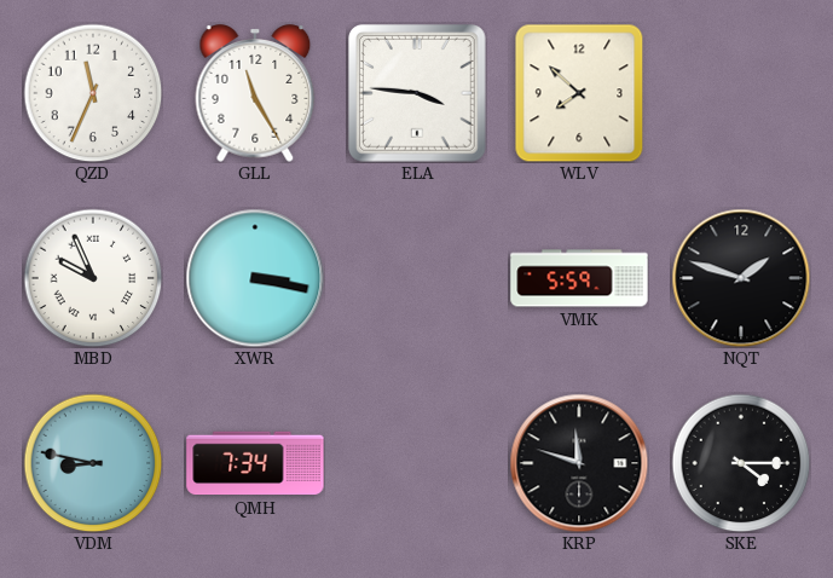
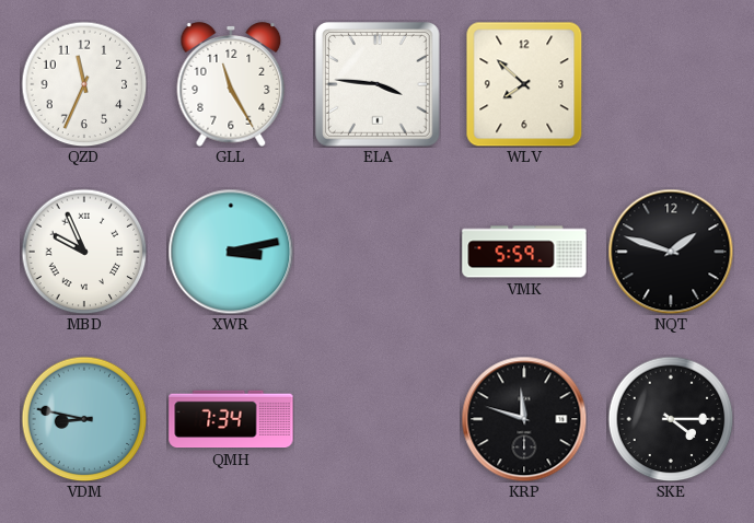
XWR: 3:17 -> 3:13 (231, 252)
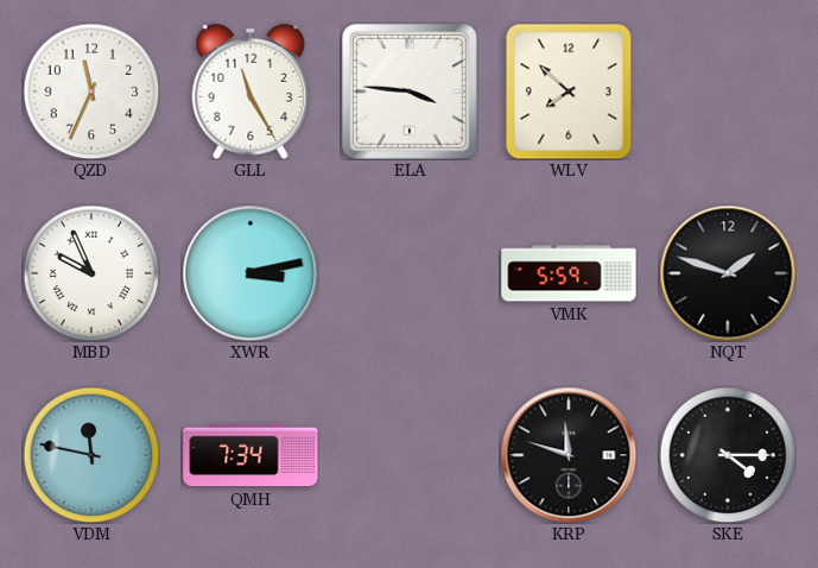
VDM: 8:47 -> 11:47 (91, 455)
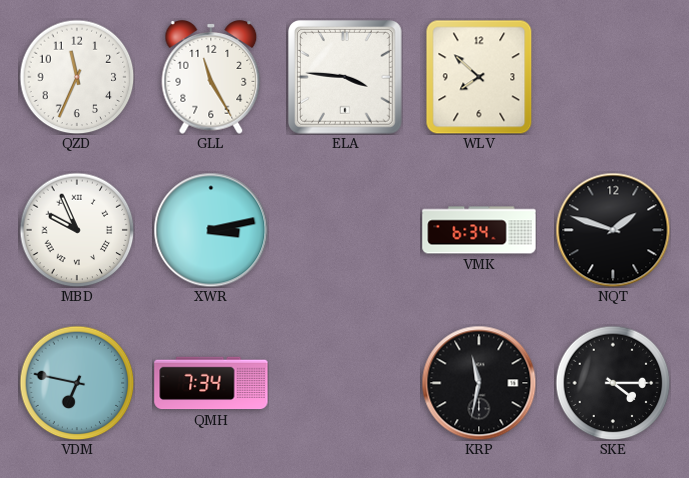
VMK: 5:59 -> 6:34 (479, 230)
VDM: 11:47 -> 6:47 (77, 383)
KRP: 11:48 -> 11:32 (479, 383)
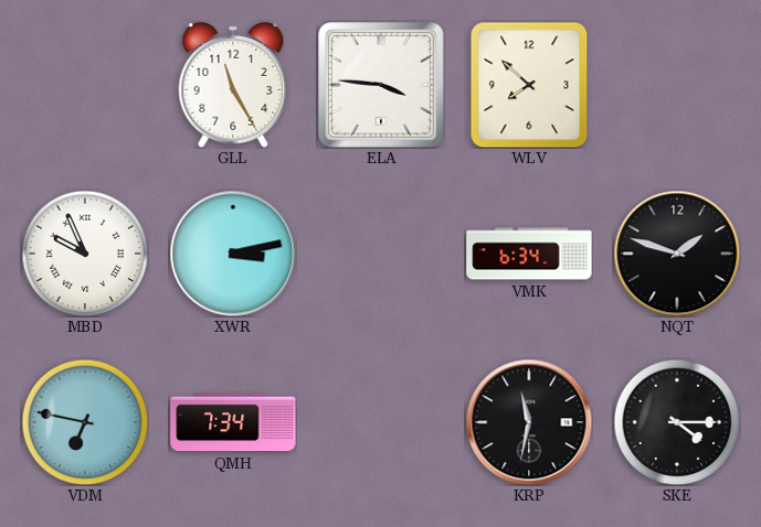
QZD: 11:34 -> none (77, 77)
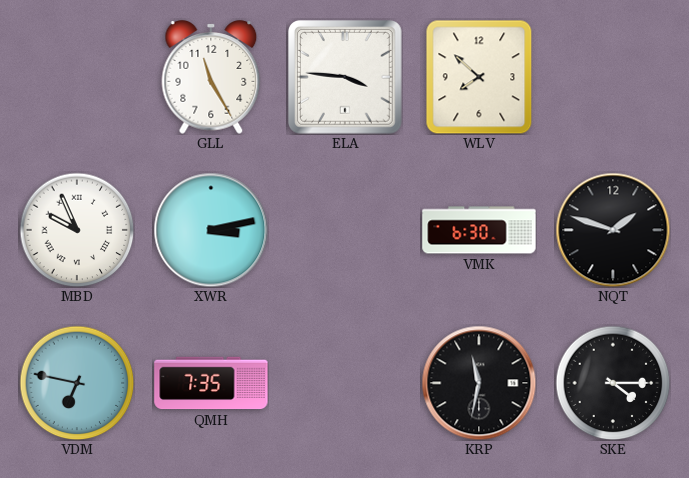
VMK: 6:34 -> 6:30 (479, 230)
QMH: 7:34 -> 7:35 (211, 383)
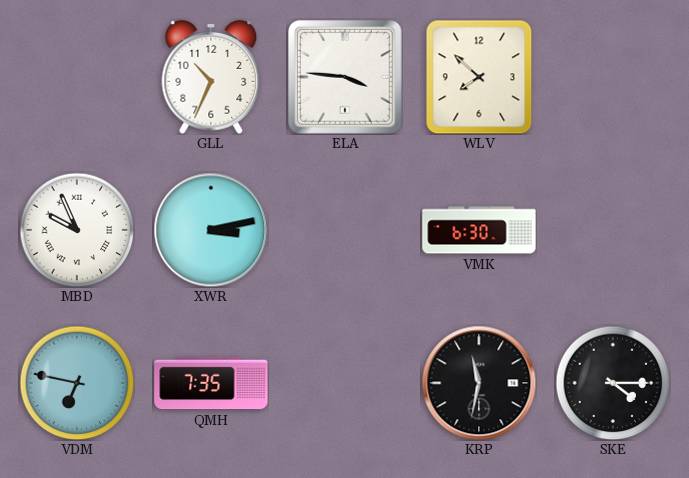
GLL: 11:25 -> 10:34 (211, 77)
NQT: 1:48 -> none (613, 230)
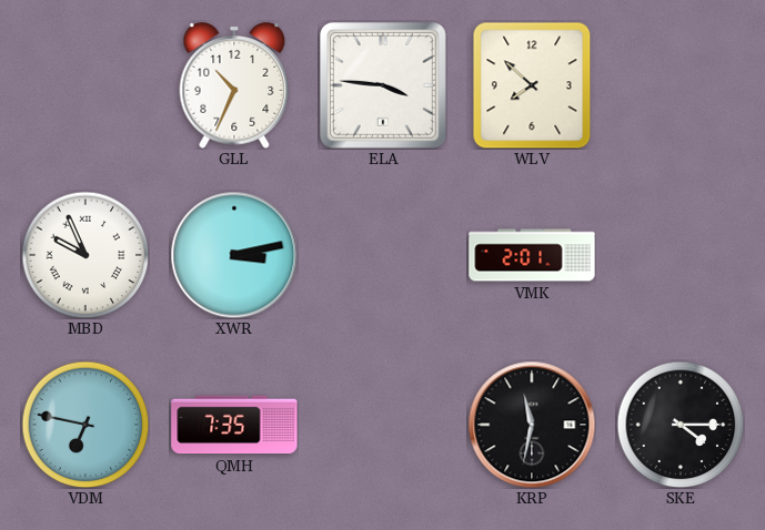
VMK: 6:30 -> 2:01 (532, 255)
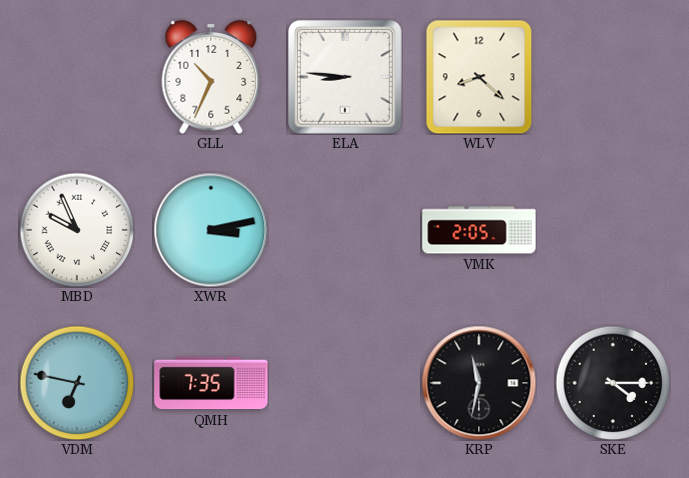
ELA: 3:46 -> 8:46 (346, 78)
WLV: 7:52 -> 8:22 (479, 77)
VMK: 2:01 -> 2:05 (479, 230)
